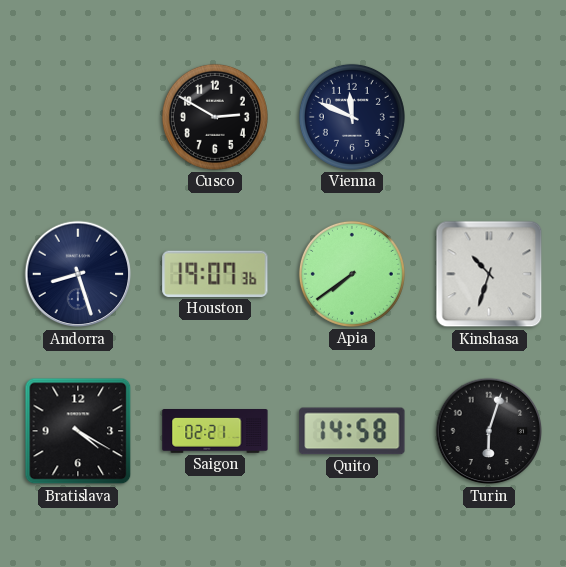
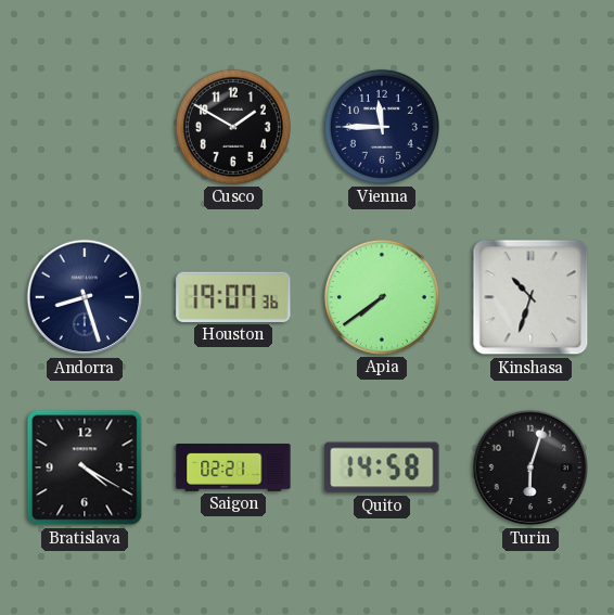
Cusco: 2:50 -> 1:50 (233, 127)
Vienna: 11:49 -> 11:45 (382, 127)
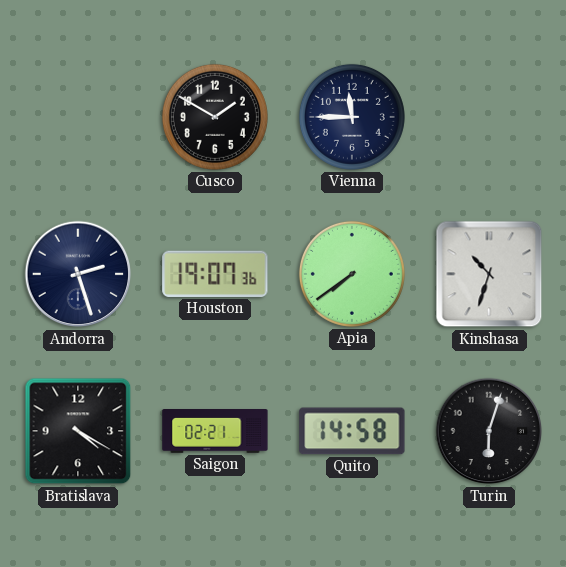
Andorra: 8:27 -> 2:27 (78, 274)
